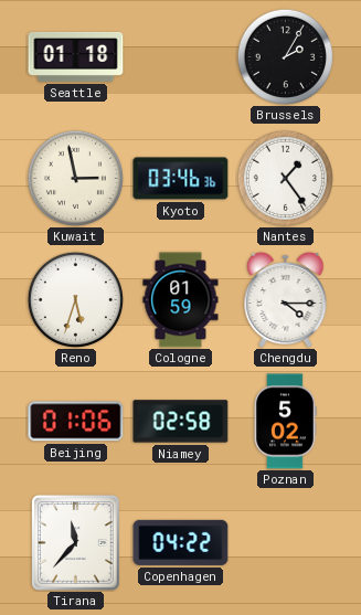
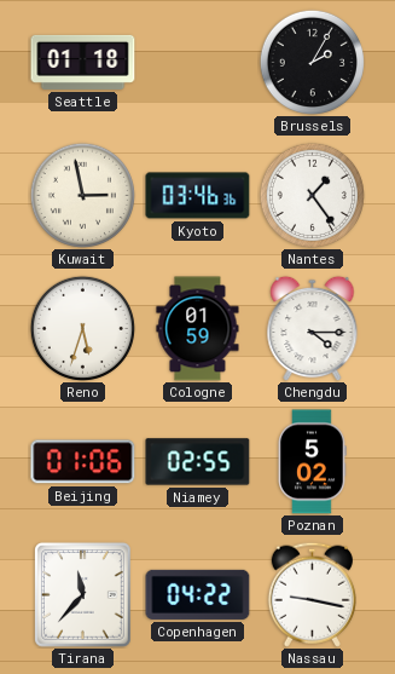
Niamey: 02:58 -> 02:55 (198, 462)
Nassau: none -> 9:17 (312, 594)
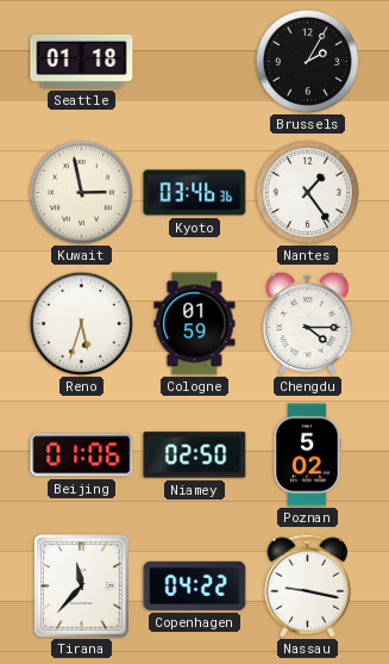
Niamey: 02:55 -> 02:50 (195, 455)
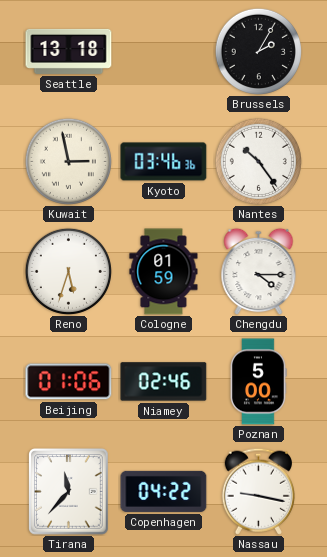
Seattle: 01:18 -> 13:18 (69, 51)
Nantes: 1:24 -> 10:24 (258, 161)
Niamey: 02:50 -> 02:46 (164, 382)
Poznan: 5:02 -> 5:00 (258, 382)
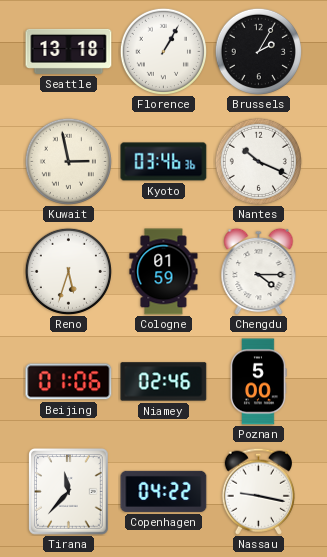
Florence: none -> 1:05 (163, 51)
Nantes: 10:24 -> 10:19 (258, 161)
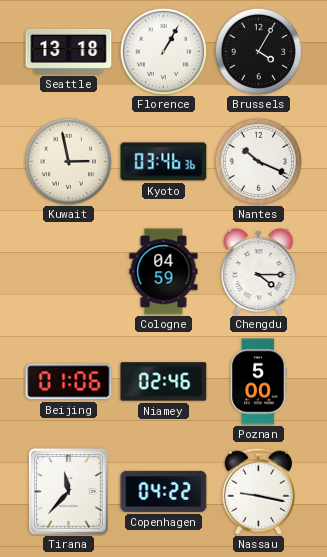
Brussels: 2:05 -> 4:05 (258, 51)
Reno: 5:33 -> none (68, 271)
Cologne: 01:59 -> 04:59 (164, 272)
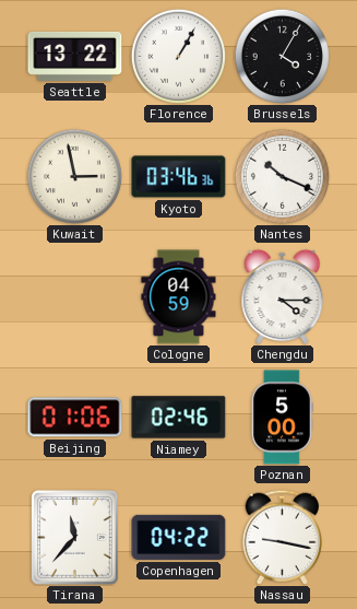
Seattle: 13:18 -> 13:22 (75, 56)
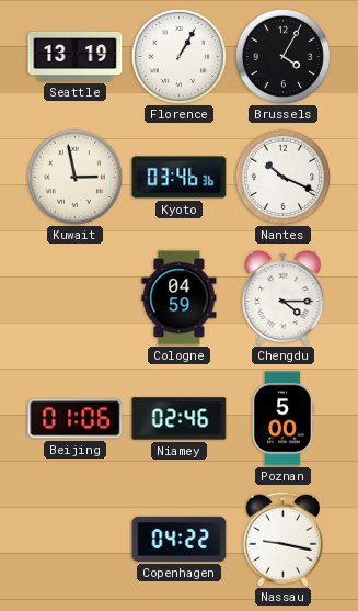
Seattle: 13:22 -> 13:19 (76, 56)
Tirana: 11:37 -> none (75, 538)
